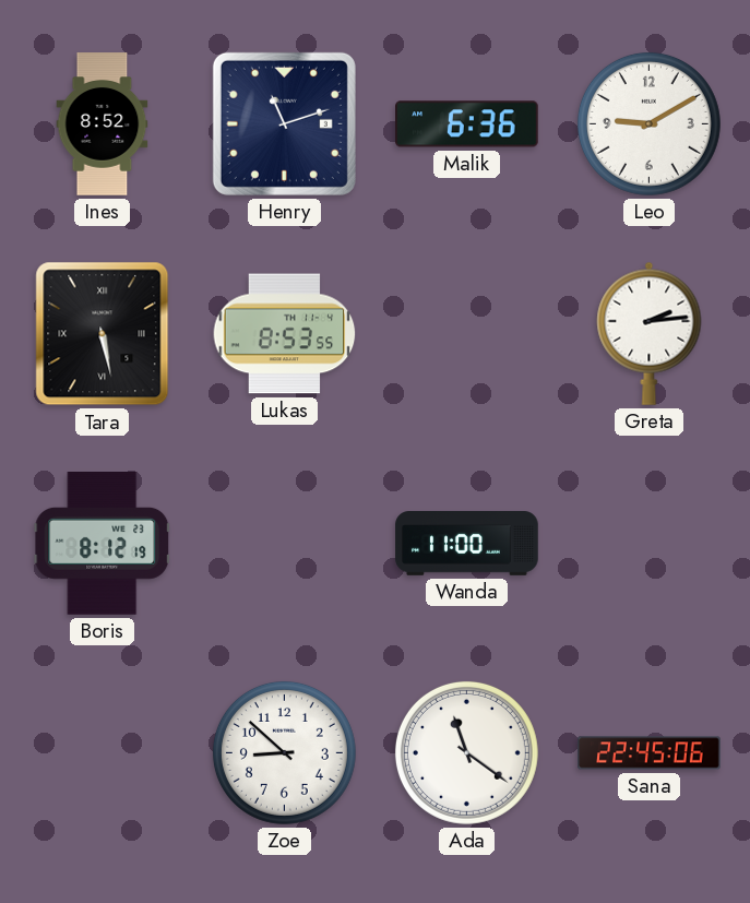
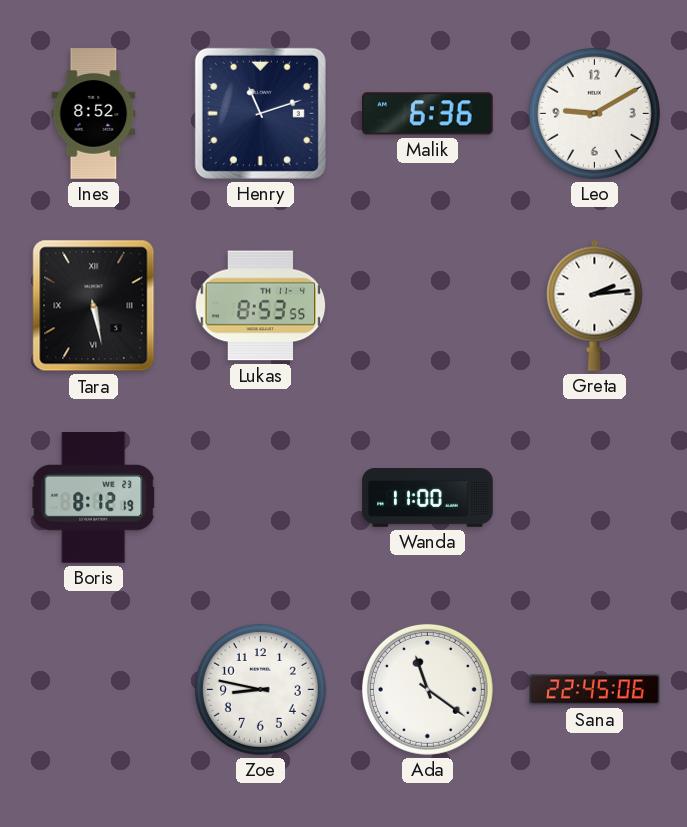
Zoe: 8:52 -> 8:47 (260, 689)
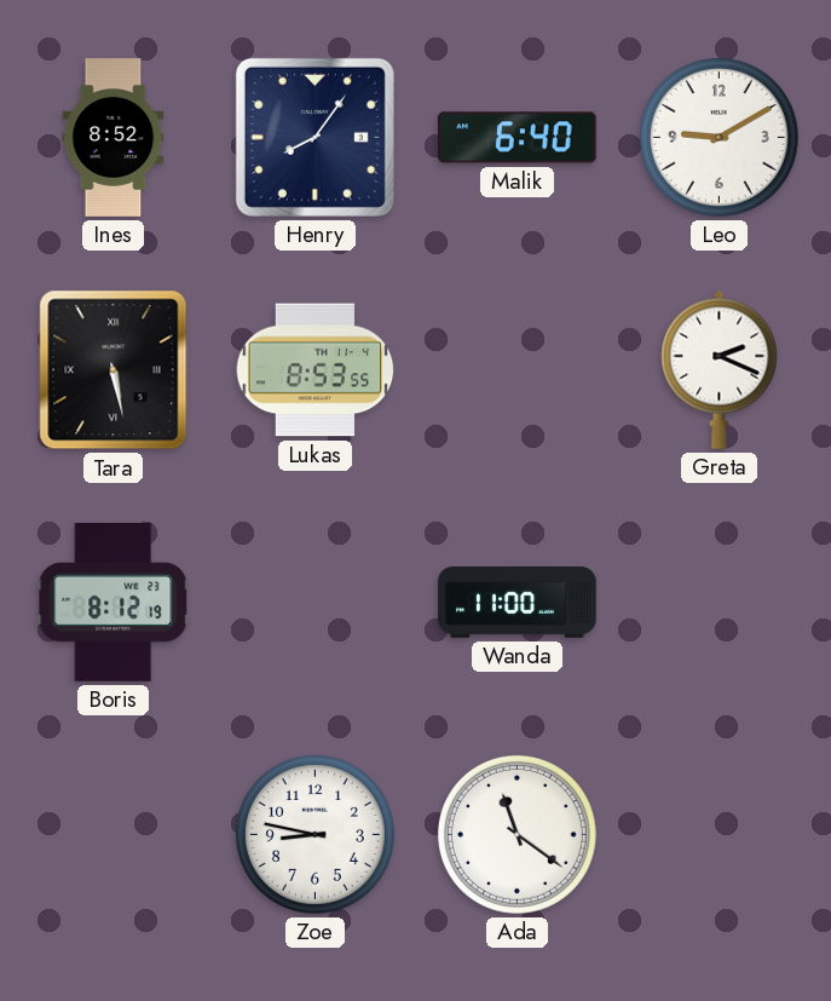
Henry: 11:12 -> 8:06 (314, 137)
Malik: 6:36 -> 6:40 (518, 138)
Greta: 2:14 -> 2:19 (720, 369)
Sana: 22:45 -> none (595, 690)
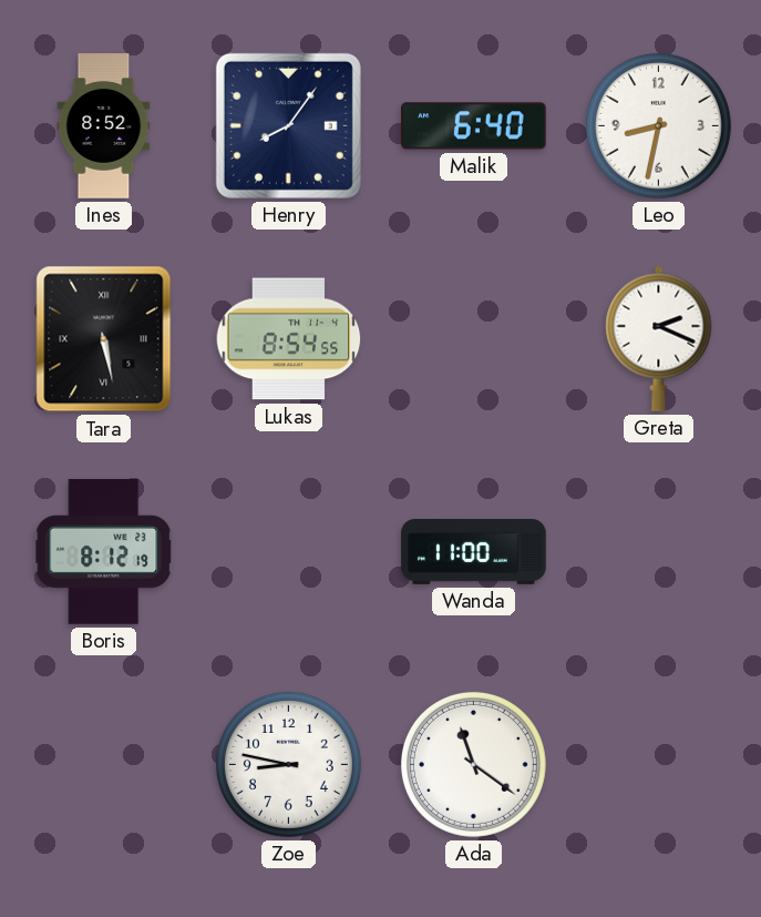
Leo: 9:10 -> 8:32 (658, 125)
Lukas: 8:53 -> 8:54 (289, 339)
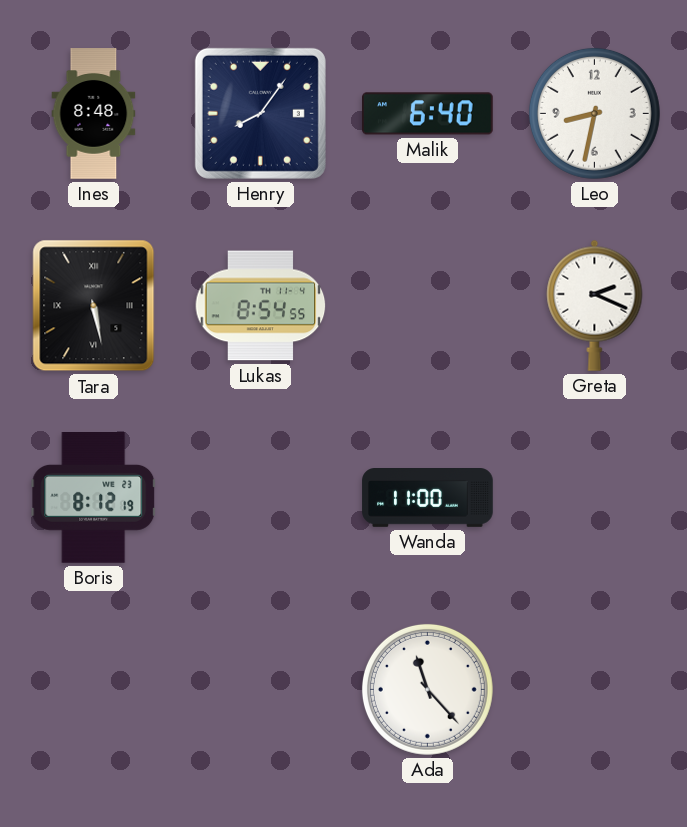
Ines: 8:52 -> 8:48 (94, 114)
Zoe: 8:47 -> none (288, 764)
Ada: 11:21 -> 11:23 (427, 689)
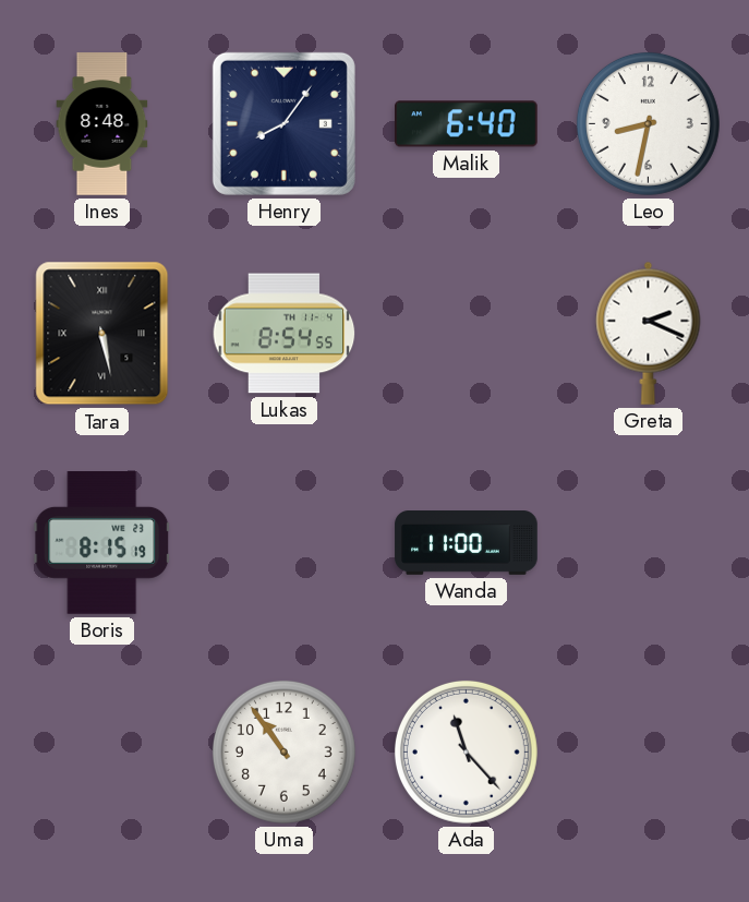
Boris: 8:12 -> 8:15 (102, 543)
Uma: none -> 10:54 (283, 751)
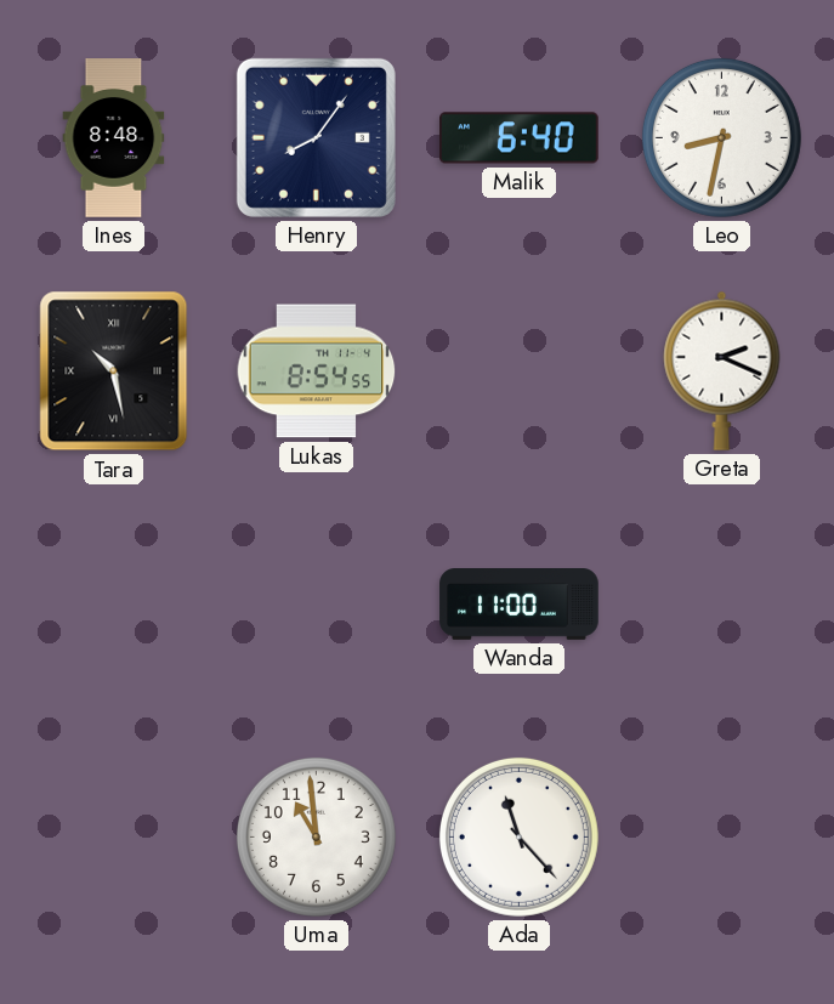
Tara: 5:28 -> 10:28 (114, 371)
Boris: 8:15 -> none (102, 543)
Uma: 10:54 -> 10:59 (316, 836)
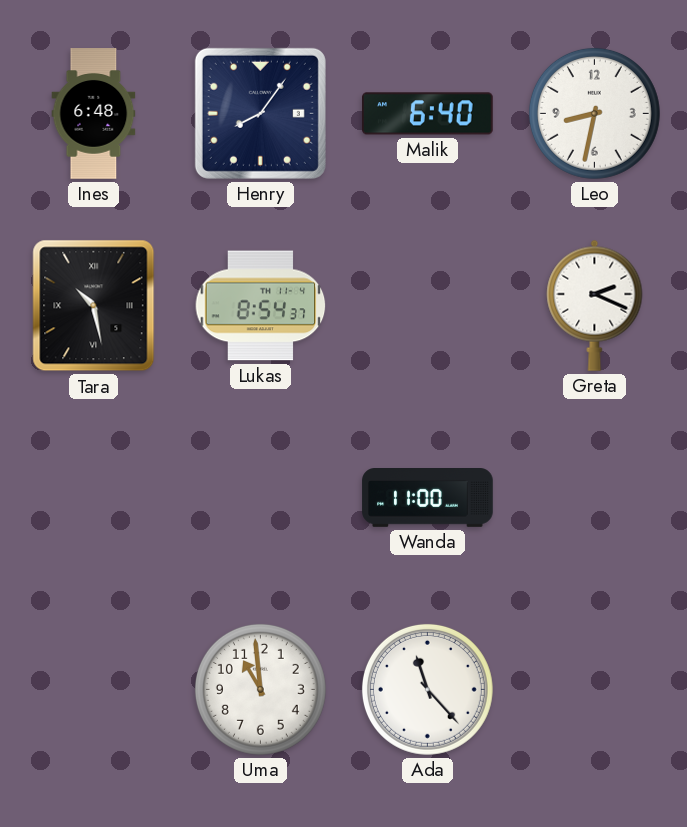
Ines: 8:48 -> 6:48 (94, 114)
Lukas: 8:54:55 -> 8:54:37 (261, 306)
